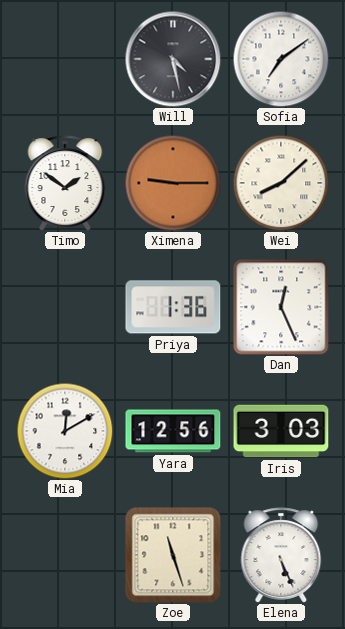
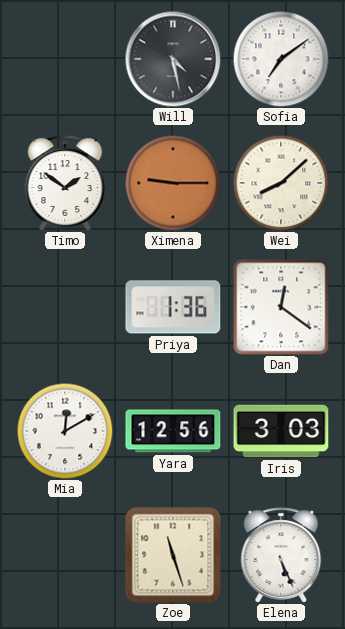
Dan: 12:26 -> 12:21 (281, 307)
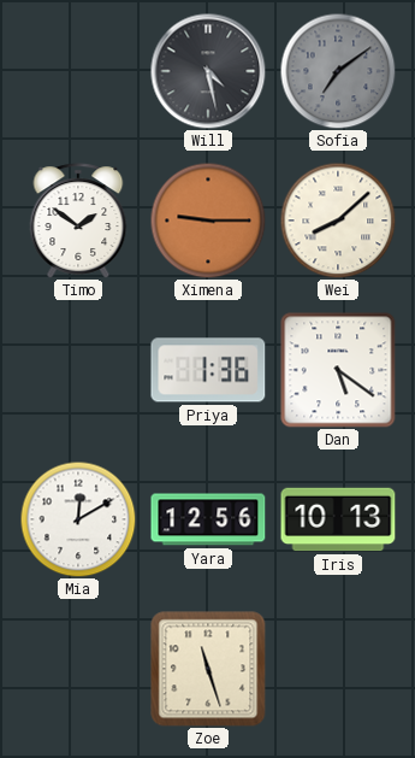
Sofia dial: white -> grey (338, 71)
Dan: 12:21 -> 5:21 (338, 370)
Iris: 3:03 -> 10:13 (338, 519)
Elena: 5:26 -> none (281, 555)
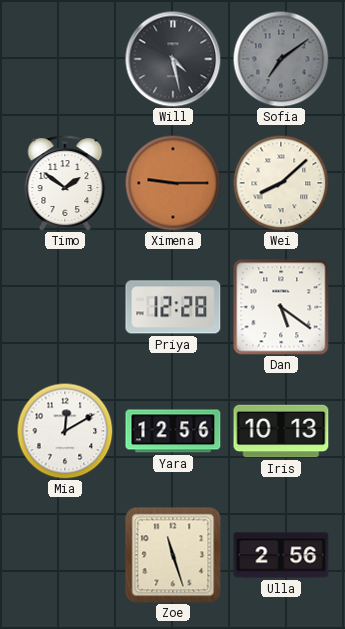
Priya: 1:36 -> 12:28 (173, 307)
Ulla: none -> 2:56 (281, 555)
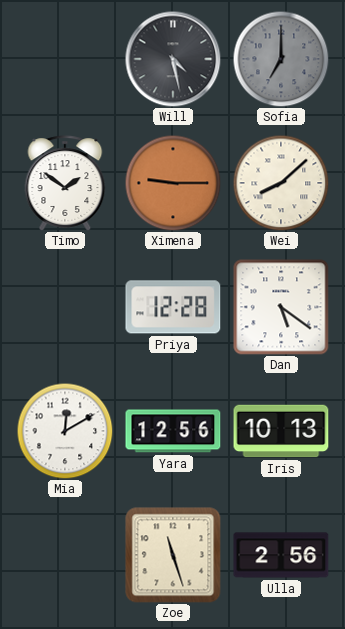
Sofia: 7:09 -> 7:00 (281, 59)
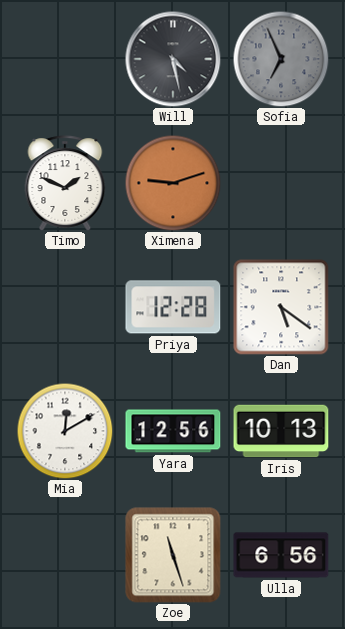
Sofia: 7:00 -> 6:56 (281, 59)
Timo: 1:51 -> 1:49 (65, 183)
Ximena: 9:15 -> 9:12 (173, 183)
Wei: 8:08 -> none (281, 183)
Ulla: 2:56 -> 6:56 (281, 555)
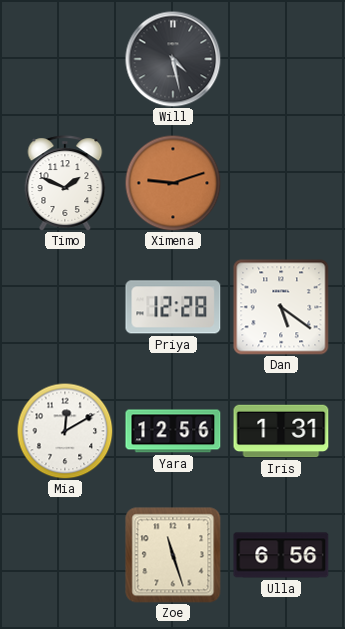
Sofia: 6:56 -> none (281, 59)
Iris: 10:13 -> 1:31 (281, 431)
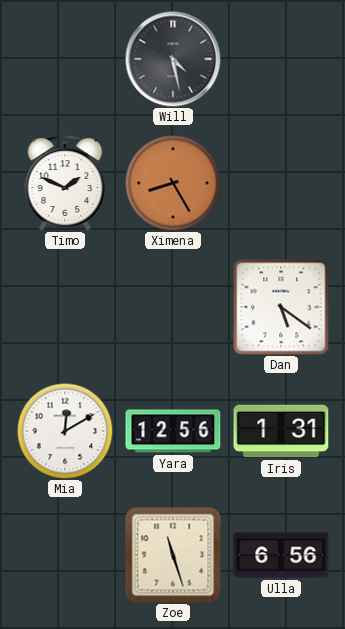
Ximena: 9:12 -> 8:25 (173, 183)
Priya: 12:28 -> none (173, 307)
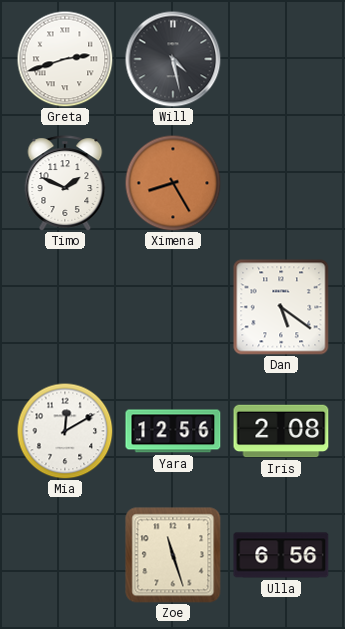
Greta: none -> 2:42 (65, 59)
Iris: 1:31 -> 2:08 (281, 431)
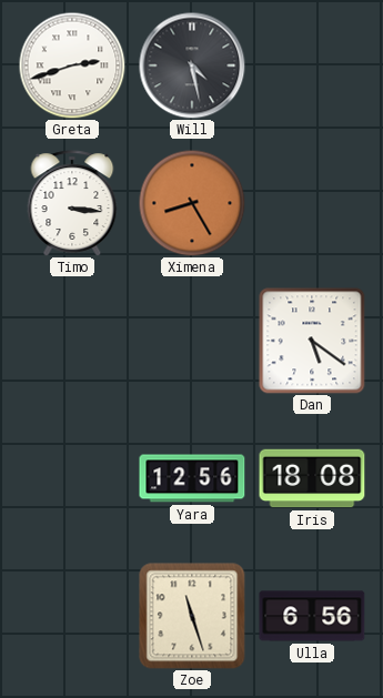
Timo: 1:49 -> 3:16 (72, 203)
Mia: 12:10 -> none (65, 431)
Iris: 2:08 -> 18:08 (312, 478)
